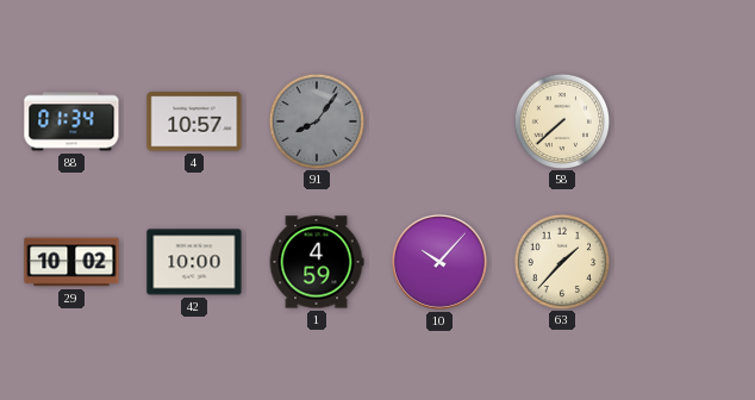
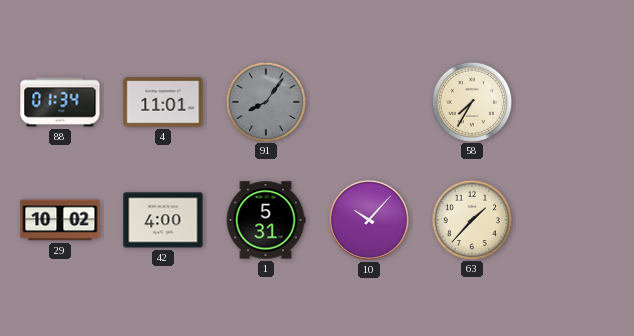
4: 10:57 -> 11:01 (163, 102)
58: 7:38 -> 7:35 (471, 101)
42: 10:00 -> 4:00 (163, 220)
1: 4:59 -> 5:31 (266, 220)
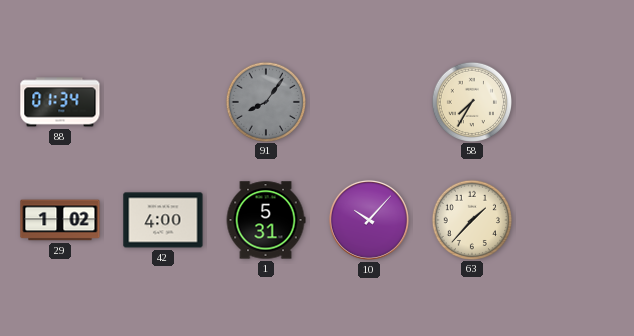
4: 11:01 -> none (163, 102)
29: 10:02 -> 1:02 (60, 220)
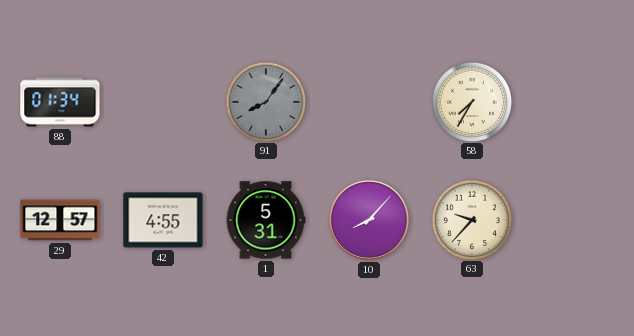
29: 1:02 -> 12:57 (60, 220)
42: 4:00 -> 4:55 (163, 220)
10: 10:07 -> 8:07 (369, 220)
63: 1:37 -> 9:37 (471, 219)
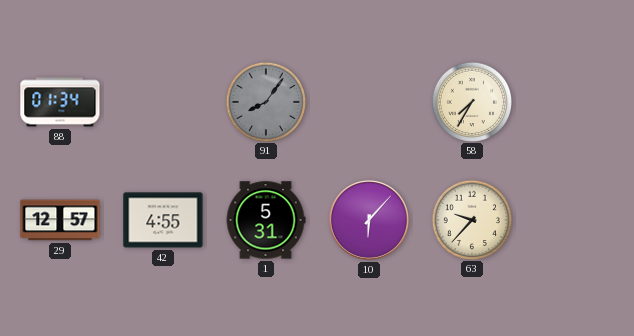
10: 8:07 -> 6:07 (369, 220)
